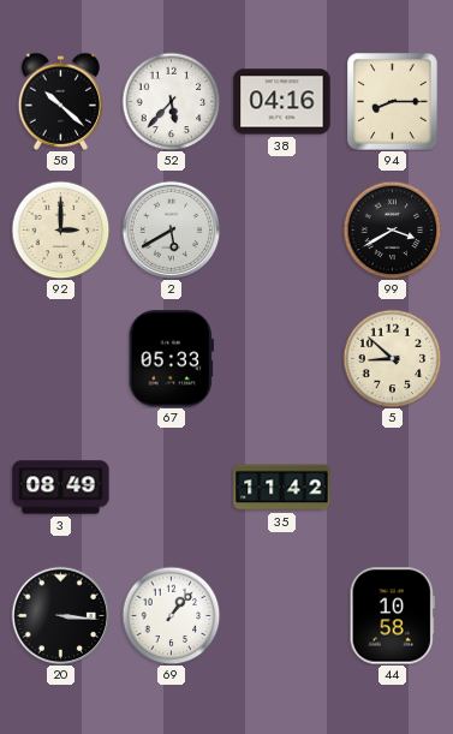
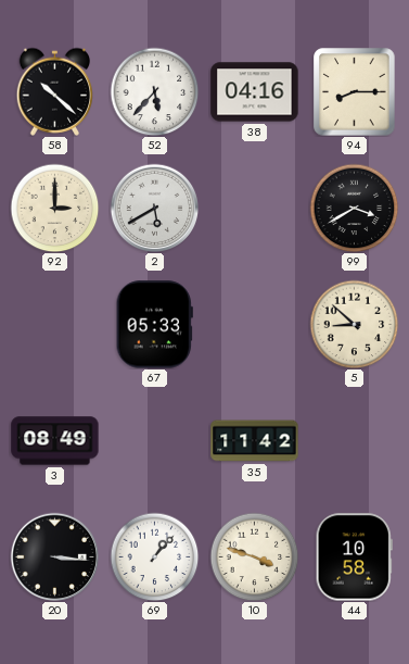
10: none -> 3:48 (254, 556)
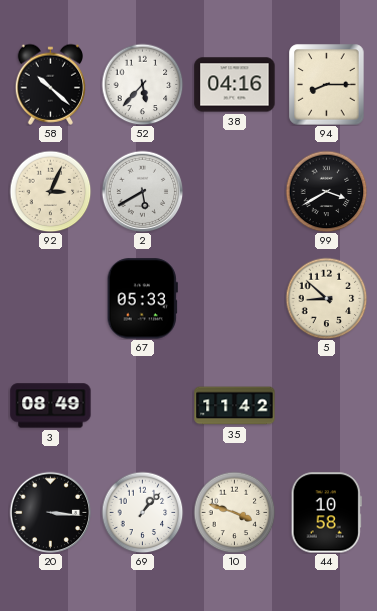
92: 3:00 -> 3:04 (50, 191)
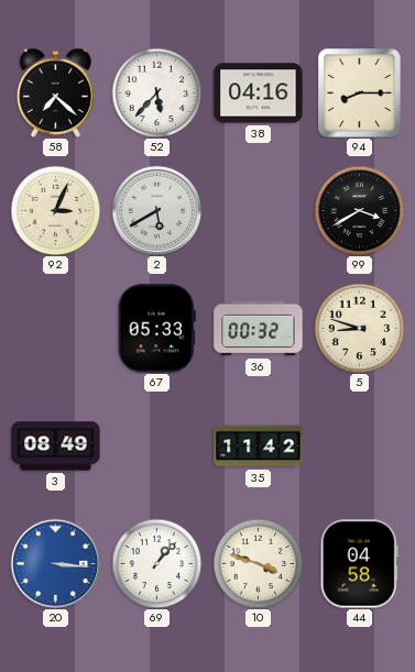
58: 10:22 -> 7:22 (56, 92)
36: none -> 00:32 (259, 329)
5: 8:52 -> 8:48 (359, 328)
20 dial: black -> blue (55, 563)
44: 10:58 -> 04:58 (359, 564)
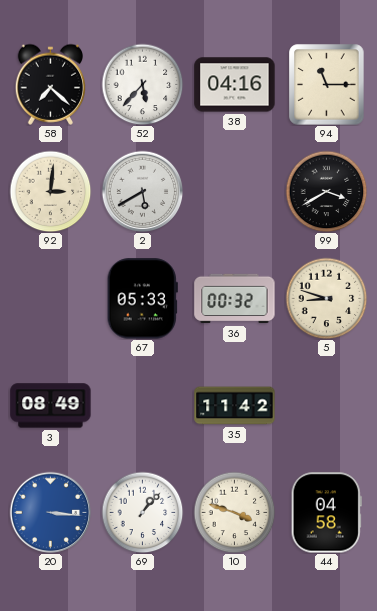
94: 8:15 -> 11:15 (327, 85)
92: 3:04 -> 3:01 (50, 191)
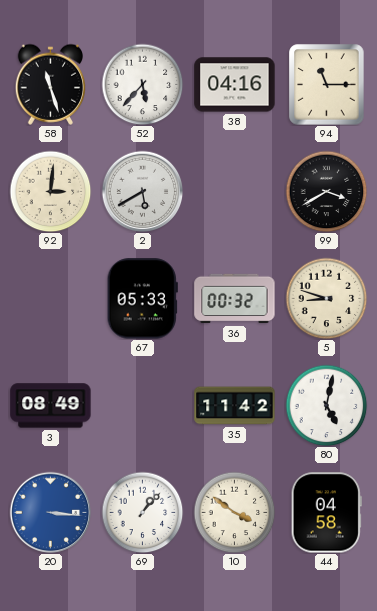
58: 7:22 -> 11:27 (51, 84)
80: none -> 5:02 (326, 405)
10: 3:48 -> 3:51 (234, 512)
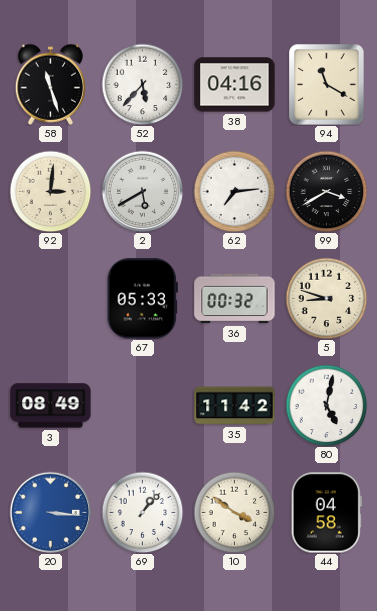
94: 11:15 -> 11:20 (327, 85)
62: none -> 7:14 (234, 191)
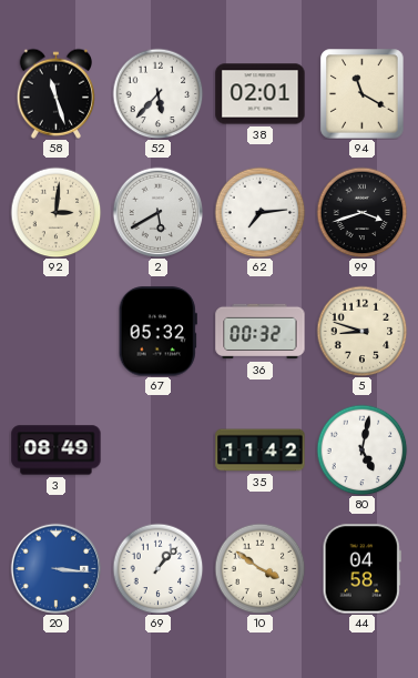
38: 04:16 -> 02:01 (261, 94)
99: 3:40 -> 3:42 (361, 212)
67: 05:33 -> 05:32 (157, 332)
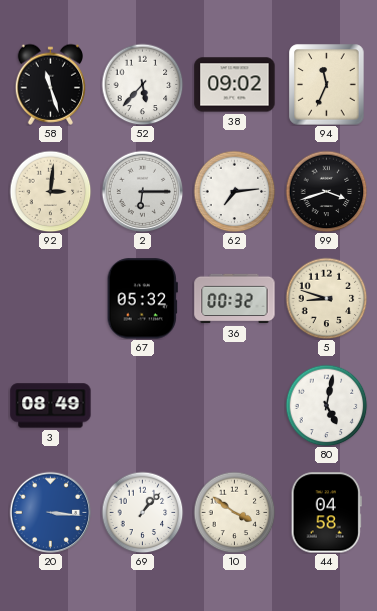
38: 02:01 -> 09:02 (235, 85)
94: 11:20 -> 11:34 (327, 85)
2: 5:40 -> 6:15 (142, 191)
35: 11:42 -> none (261, 451)
